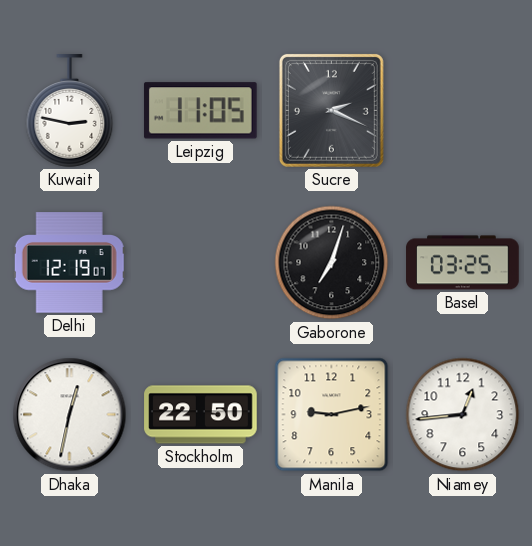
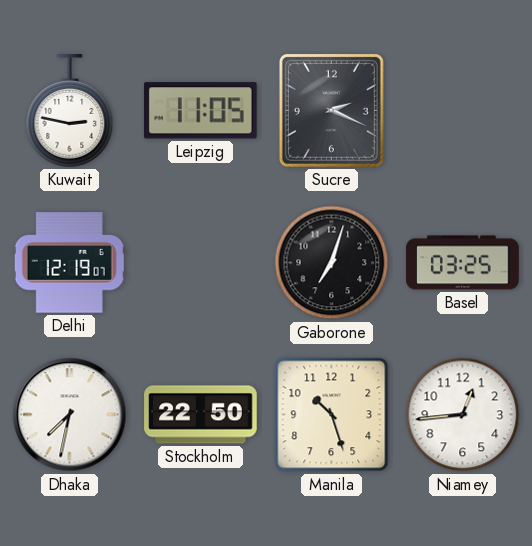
Dhaka: 12:32 -> 7:32 (70, 415)
Manila: 9:13 -> 10:27 (332, 415)
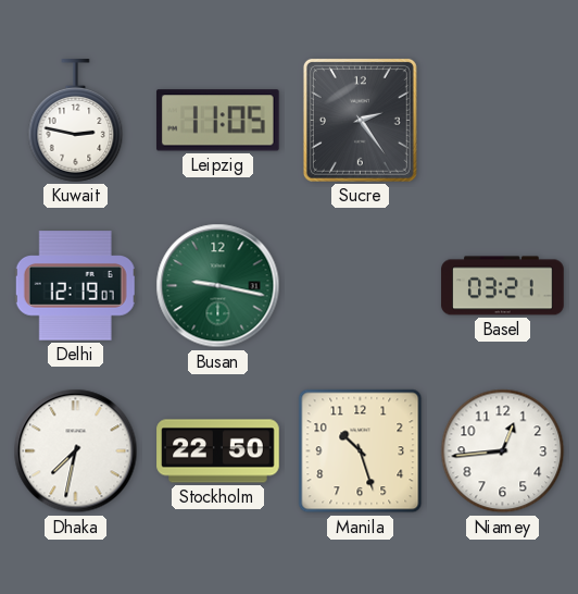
Sucre: 2:19 -> 2:24 (360, 120)
Busan: none -> 9:17 (218, 286)
Gaborone: 7:03 -> none (332, 263)
Basel: 03:25 -> 03:21 (503, 286)
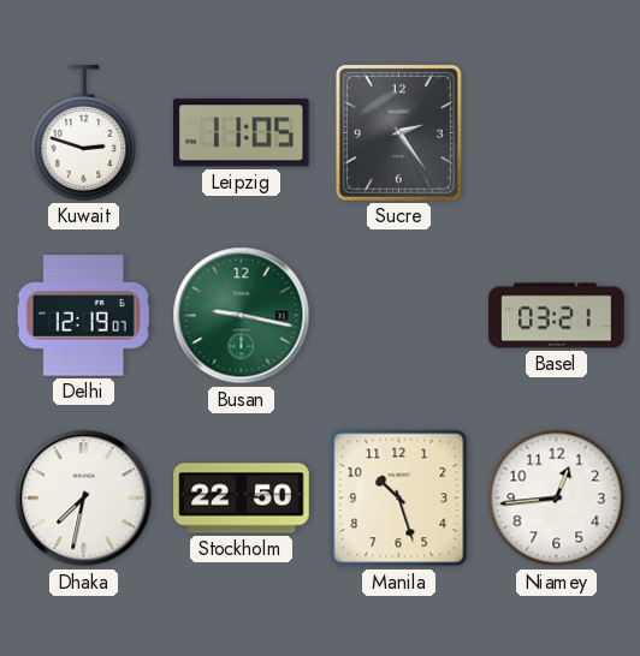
Kuwait: 2:47 -> 2:48 (84, 133)
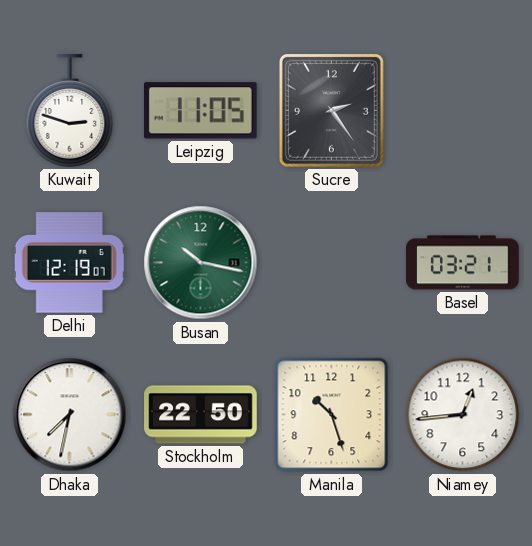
Busan: 9:17 -> 10:17 (201, 263)
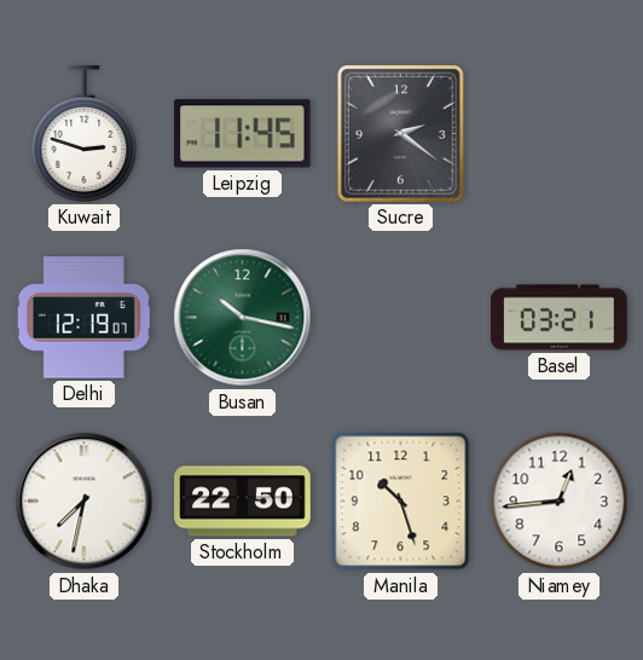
Leipzig: 11:05 -> 11:45 (242, 134)
Sucre: 2:24 -> 2:21 (400, 133)
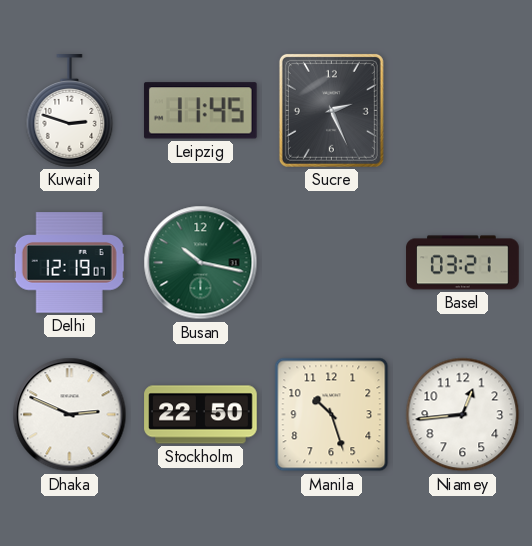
Sucre: 2:21 -> 2:26 (331, 110)
Dhaka: 7:32 -> 2:49 (70, 415)
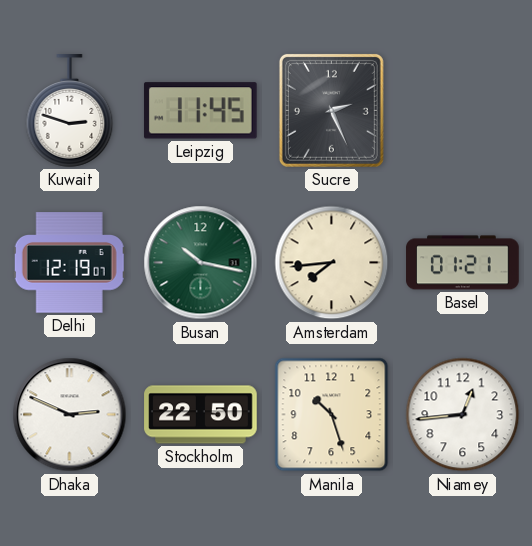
Amsterdam: none -> 7:44 (332, 263)
Basel: 03:21 -> 01:21 (463, 263)
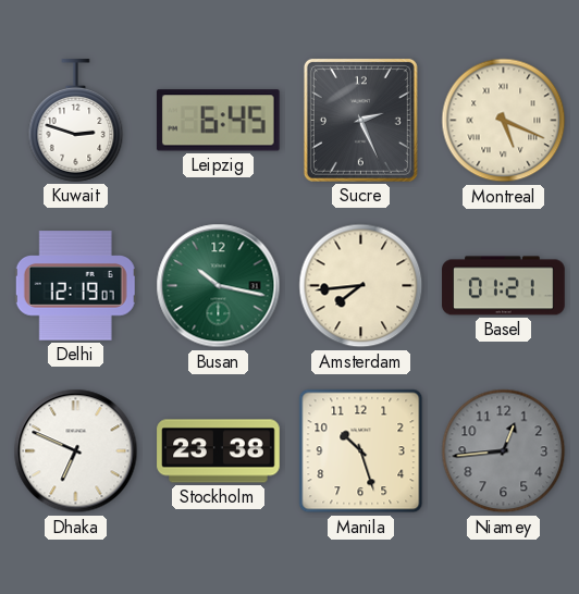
Leipzig: 11:45 -> 6:45 (218, 121)
Montreal: none -> 5:19 (504, 121)
Dhaka: 2:49 -> 6:49 (76, 451)
Stockholm: 22:50 -> 23:38 (219, 451)
Niamey dial: white -> grey (504, 451)
